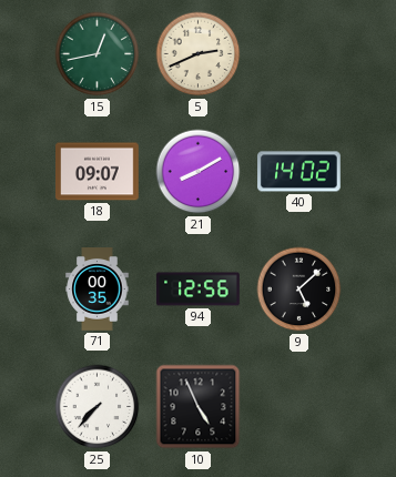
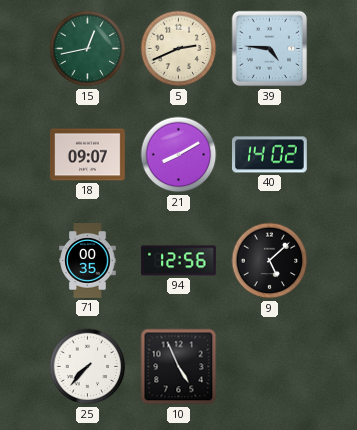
39: none -> 4:46 (270, 49)
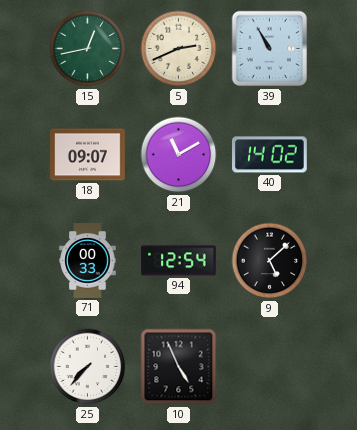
39: 4:46 -> 10:55 (270, 49)
21: 8:10 -> 11:10 (179, 155)
71: 00:35 -> 00:33 (88, 261)
94: 12:56 -> 12:54 (179, 261)
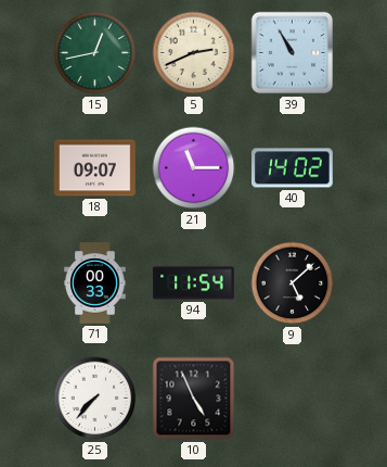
21: 11:10 -> 11:15 (194, 168)
94: 12:54 -> 11:54 (194, 283)
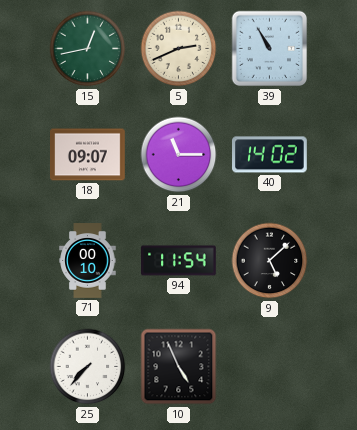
71: 00:33 -> 00:10 (88, 261)
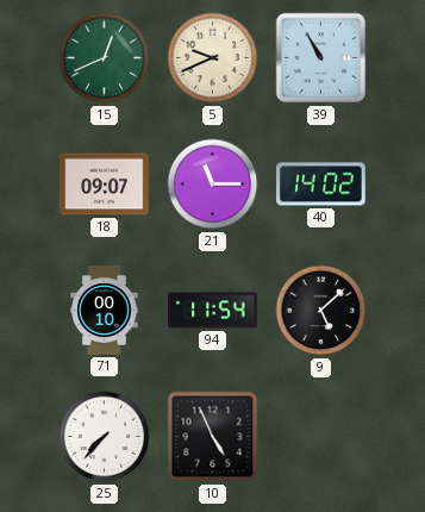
15: 12:43 -> 12:41 (105, 58)
5: 2:41 -> 9:41 (213, 58)
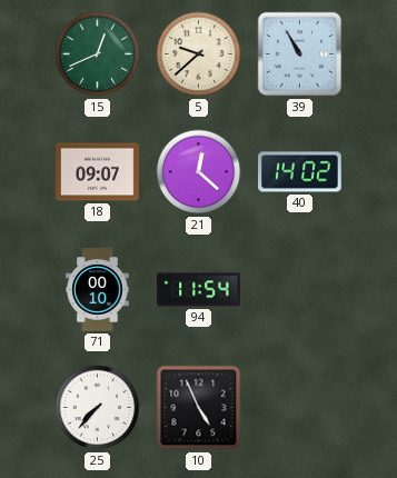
5: 9:41 -> 9:38 (199, 54)
21: 11:15 -> 12:22 (199, 172)
9: 5:08 -> none (321, 311)
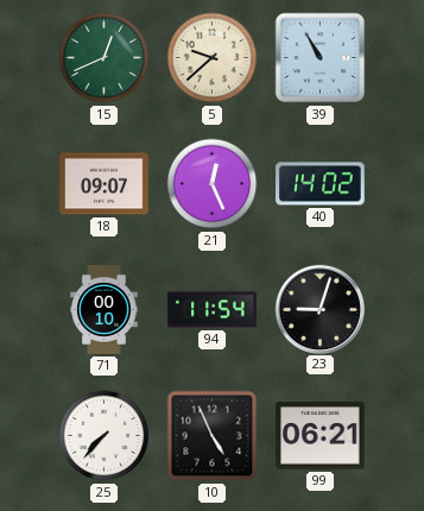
21: 12:22 -> 12:26 (213, 184)
23: none -> 9:03 (319, 309)
99: none -> 06:21 (321, 436)
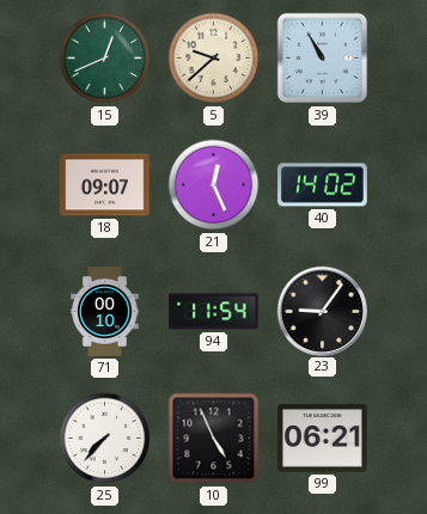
23: 9:03 -> 9:06 (322, 311)
